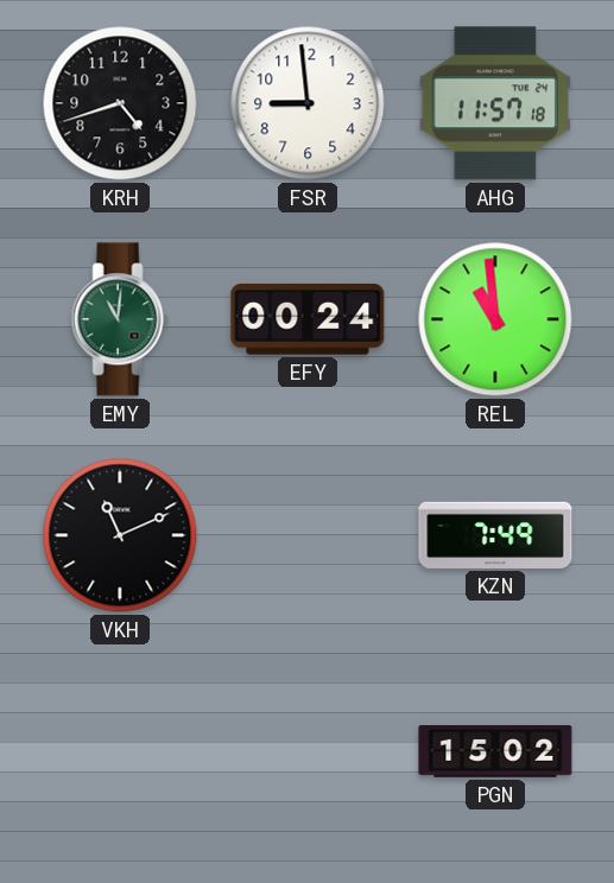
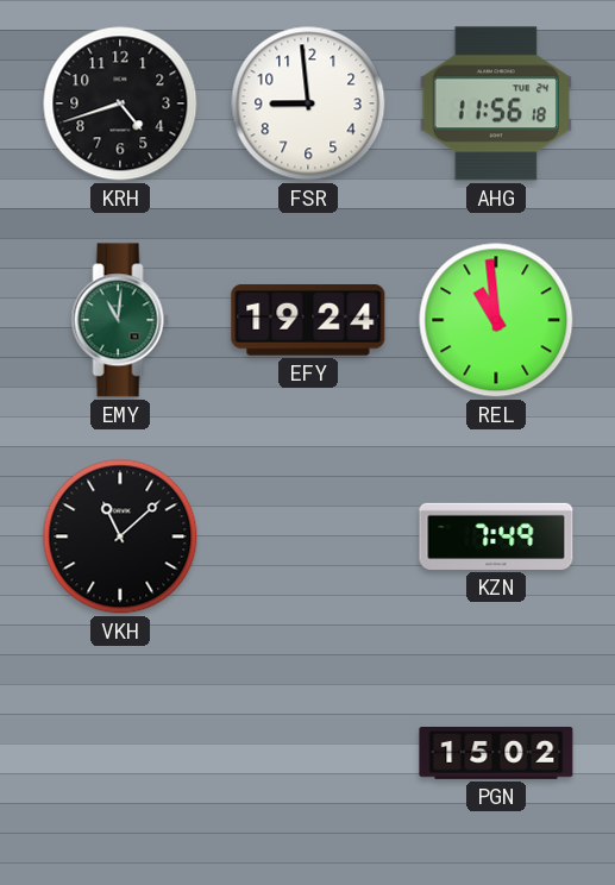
AHG: 11:57 -> 11:56 (496, 103)
EFY: 00:24 -> 19:24 (308, 320)
VKH: 11:11 -> 11:08 (120, 536)
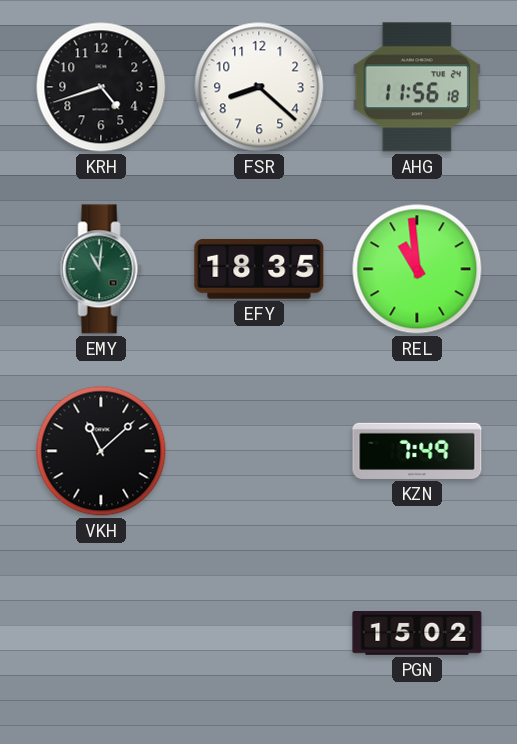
FSR: 8:59 -> 8:22 (259, 87)
EFY: 19:24 -> 18:35 (259, 269)
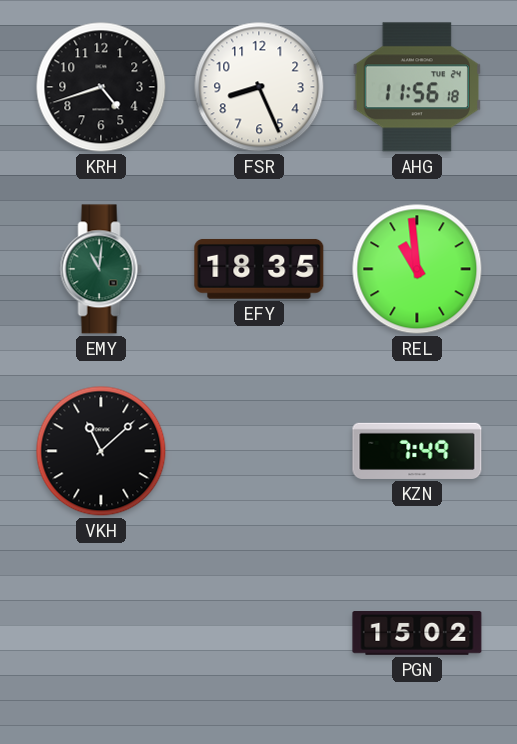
FSR: 8:22 -> 8:26 (259, 87)
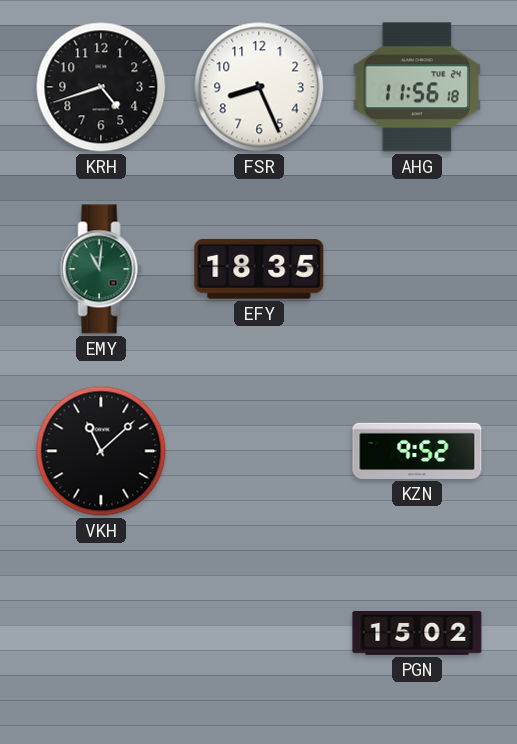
REL: 10:59 -> none (417, 269)
KZN: 7:49 -> 9:52 (417, 451)
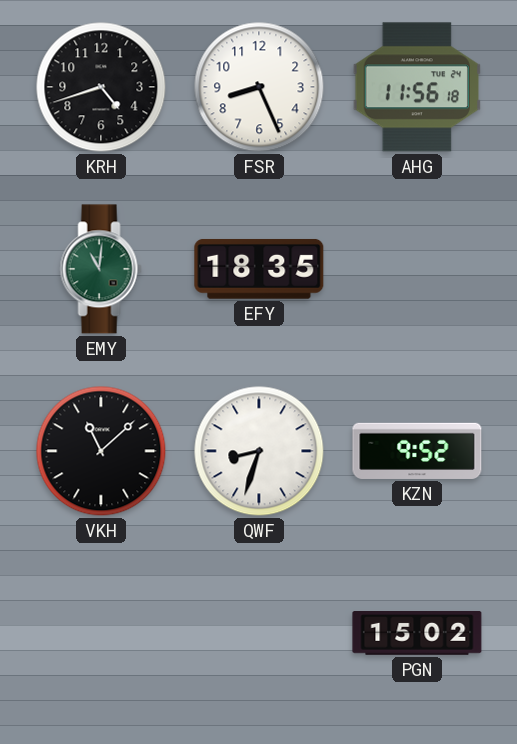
QWF: none -> 8:33 (259, 451)
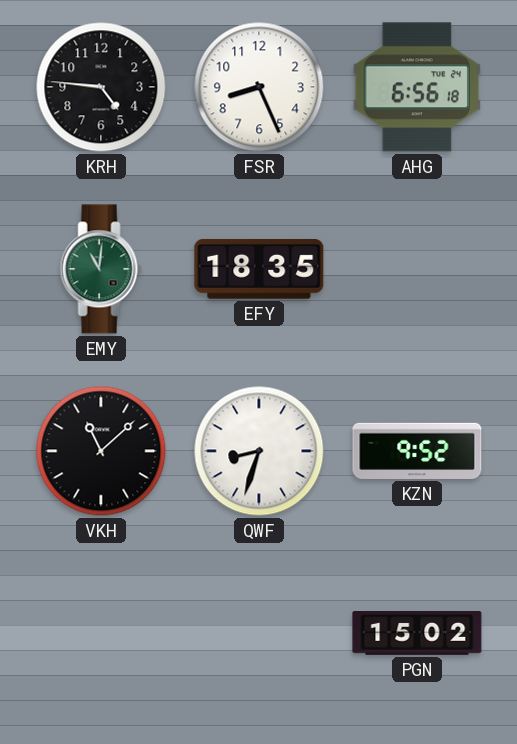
KRH: 4:42 -> 4:46 (101, 87)
AHG: 11:56 -> 6:56 (417, 87)
